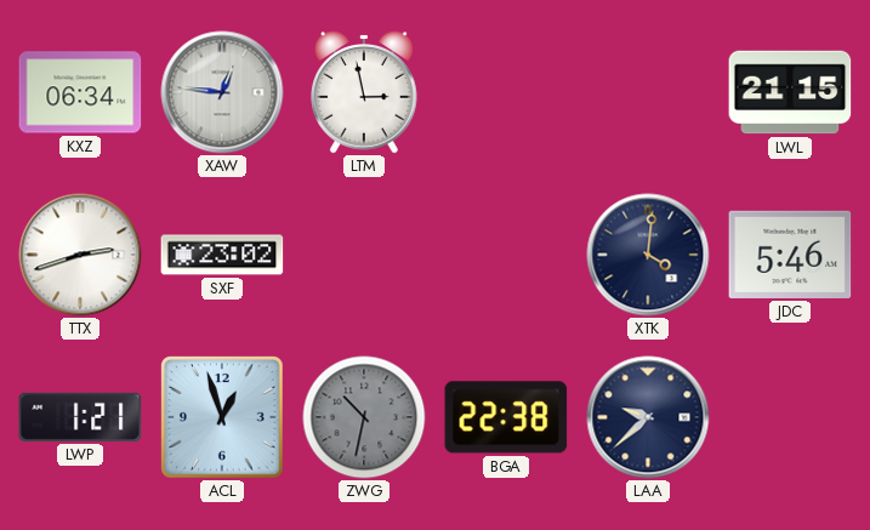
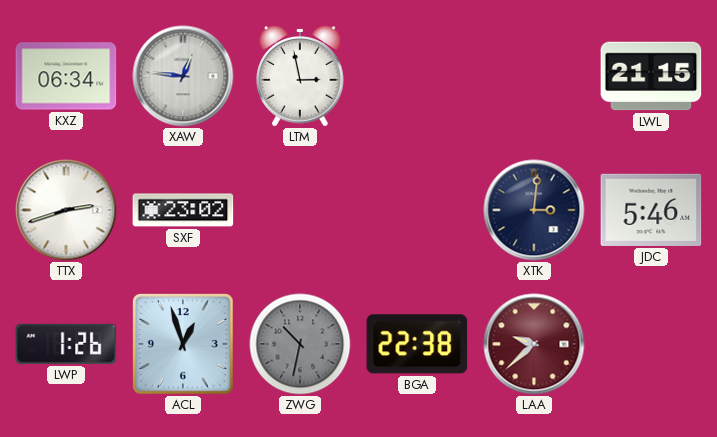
XTK: 4:01 -> 3:01 (534, 210)
LWP: 1:21 -> 1:26 (66, 344)
LAA dial: navy -> burgundy (534, 344)
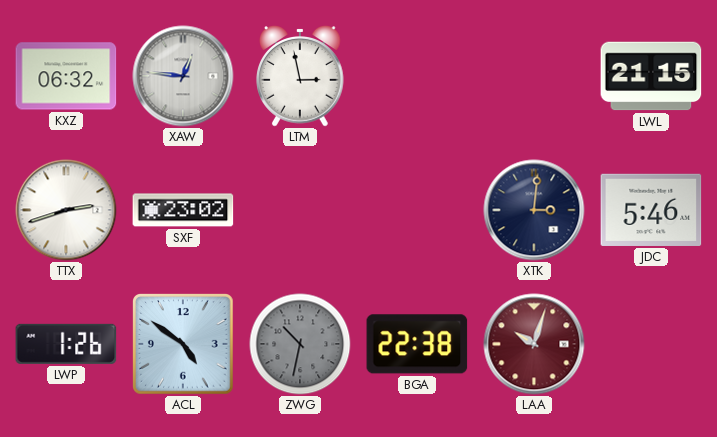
KXZ: 06:34 -> 06:32 (66, 76)
ACL: 12:57 -> 4:51 (184, 345)
LAA: 9:38 -> 10:03 (534, 344)
